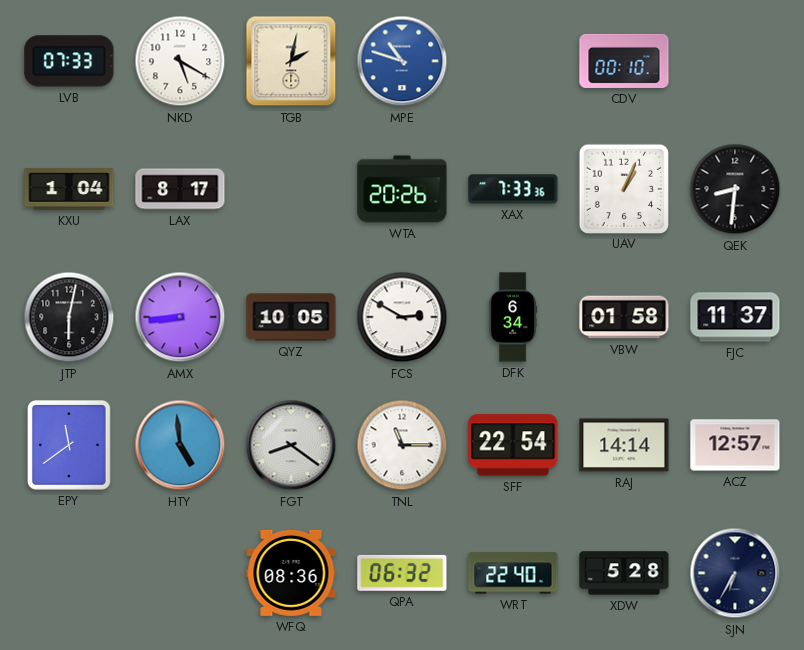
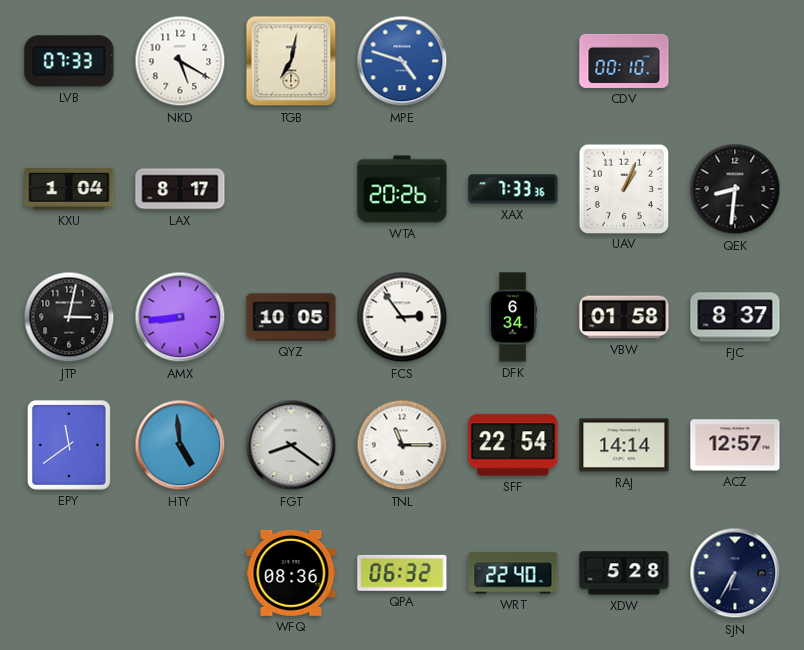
TGB: 2:02 -> 7:02 (291, 61)
MPE: 10:48 -> 4:48 (402, 61)
JTP: 6:02 -> 3:02 (69, 317)
FCS: 2:50 -> 2:54 (402, 317)
FJC: 11:37 -> 8:37 (735, 317)
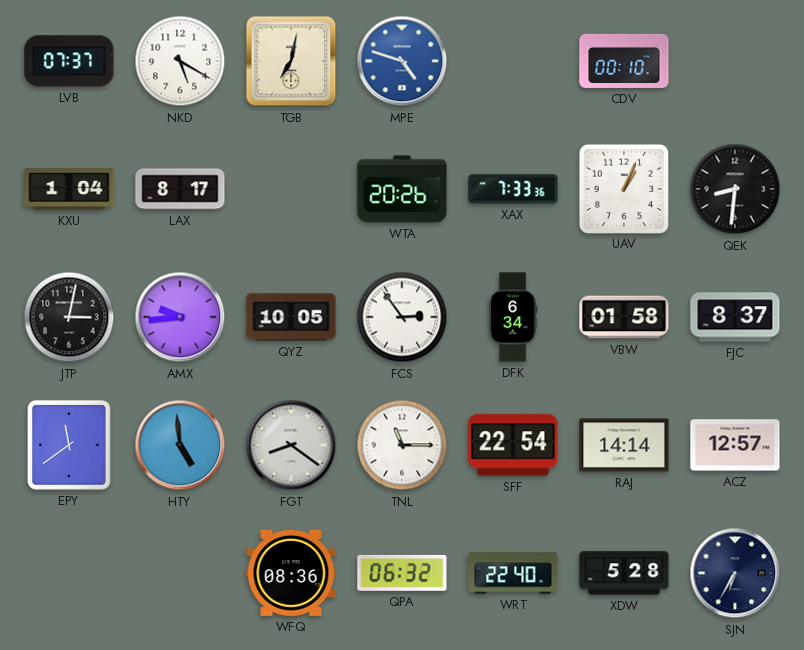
LVB: 07:33 -> 07:37 (69, 61)
AMX: 8:44 -> 9:44 (180, 317)
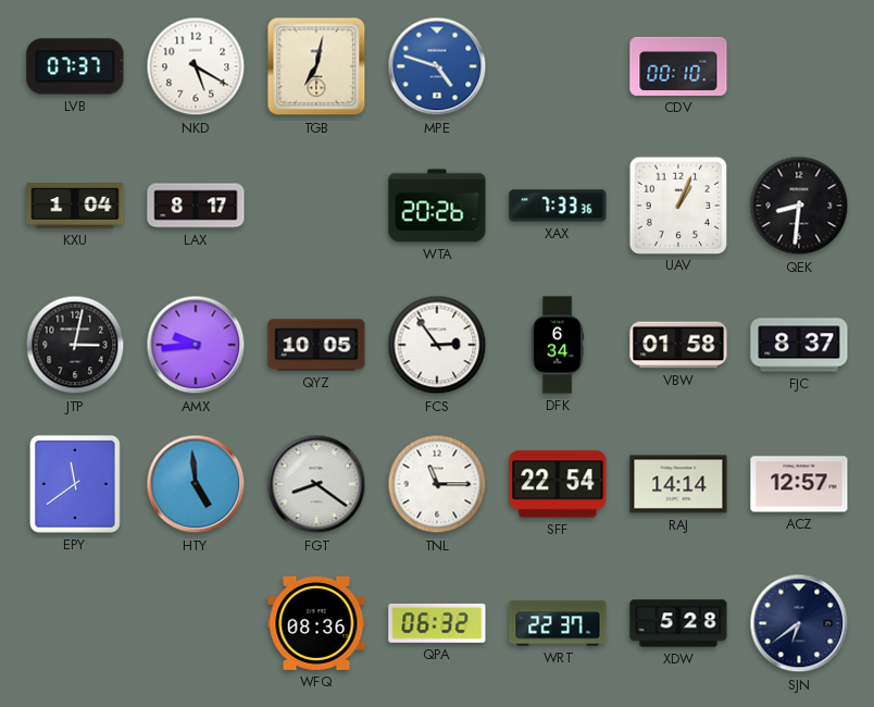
WRT: 22:40 -> 22:37 (558, 623)
SJN: 6:35 -> 6:39 (799, 623)
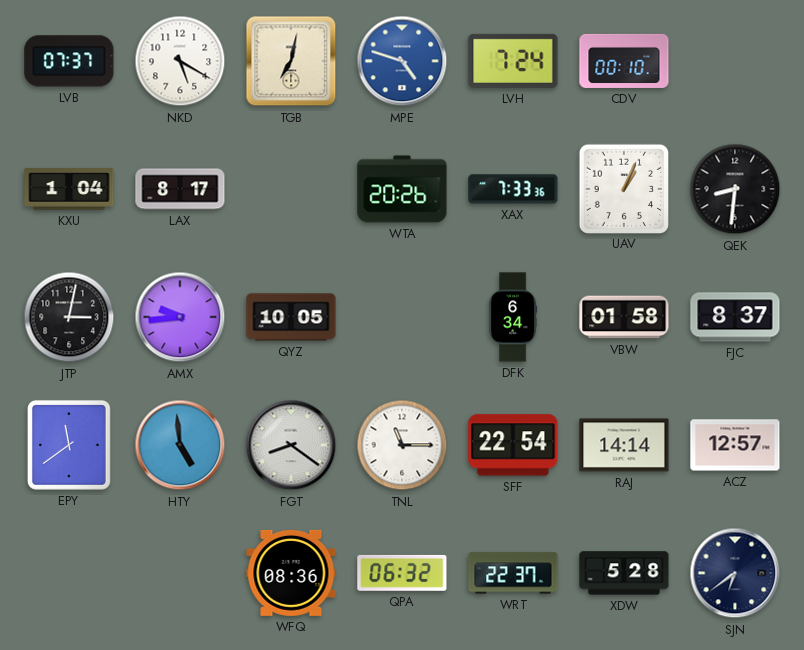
LVH: none -> 7:24 (513, 61)
FCS: 2:54 -> none (437, 345)
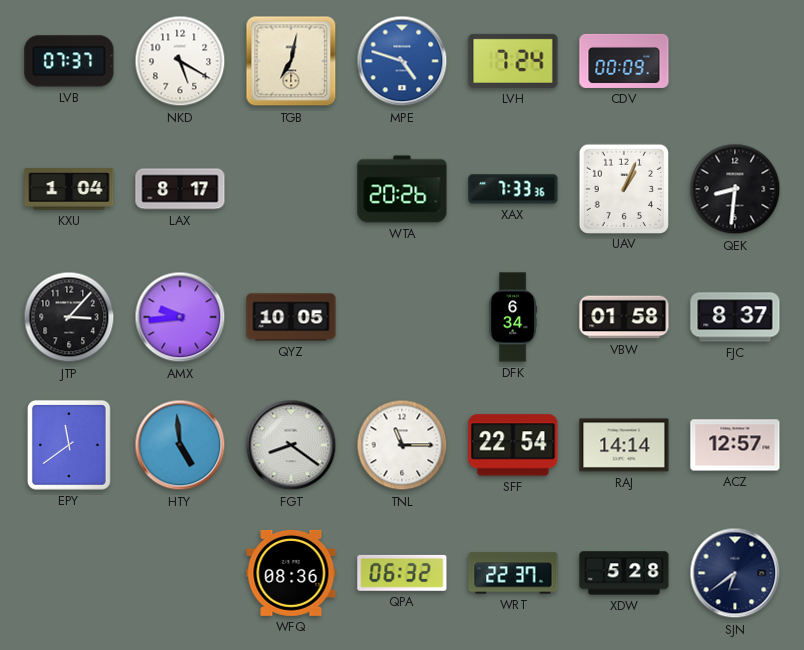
CDV: 00:10 -> 00:09 (624, 61)
JTP: 3:02 -> 3:07 (69, 317)
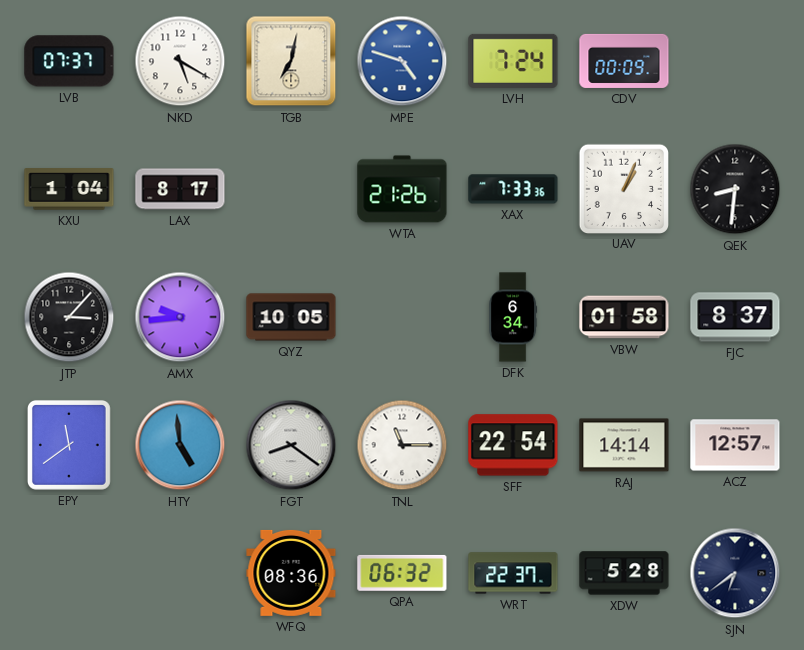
WTA: 20:26 -> 21:26 (402, 189)
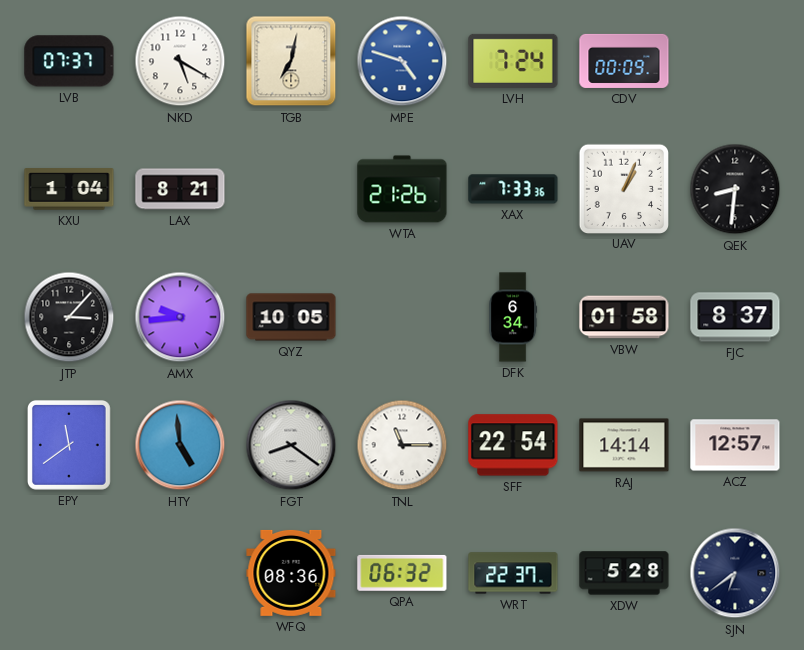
LAX: 8:17 -> 8:21 (180, 189)
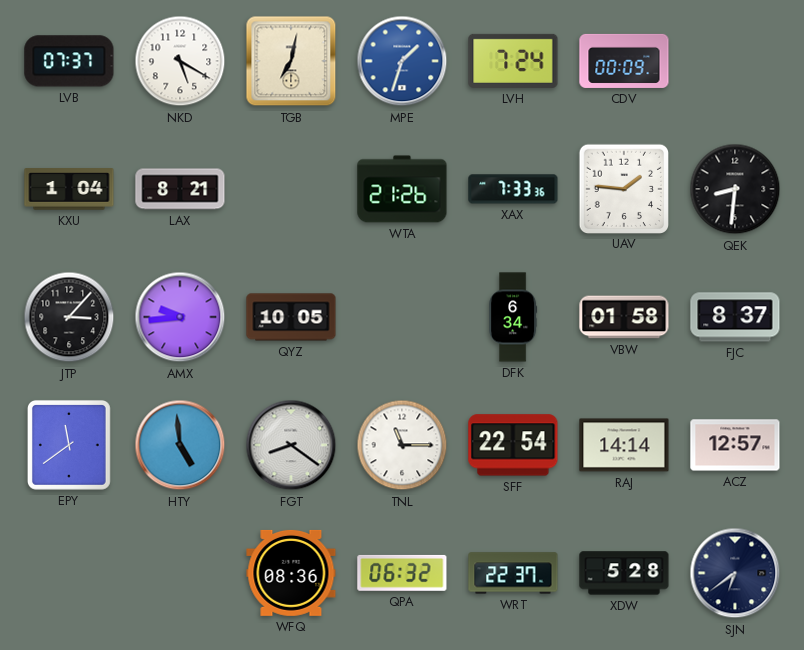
MPE: 4:48 -> 1:33 (402, 61)
UAV: 1:04 -> 1:46 (623, 188)
